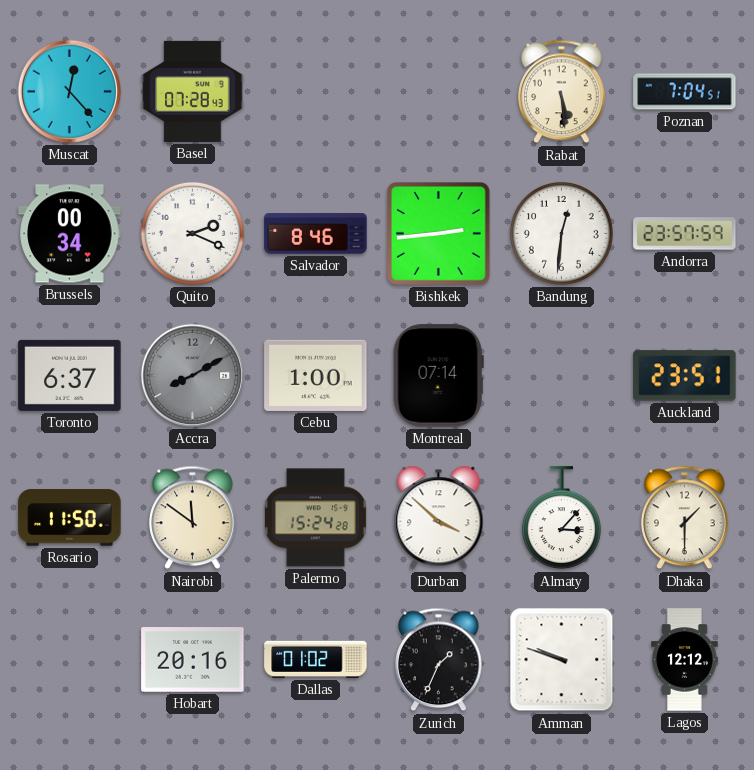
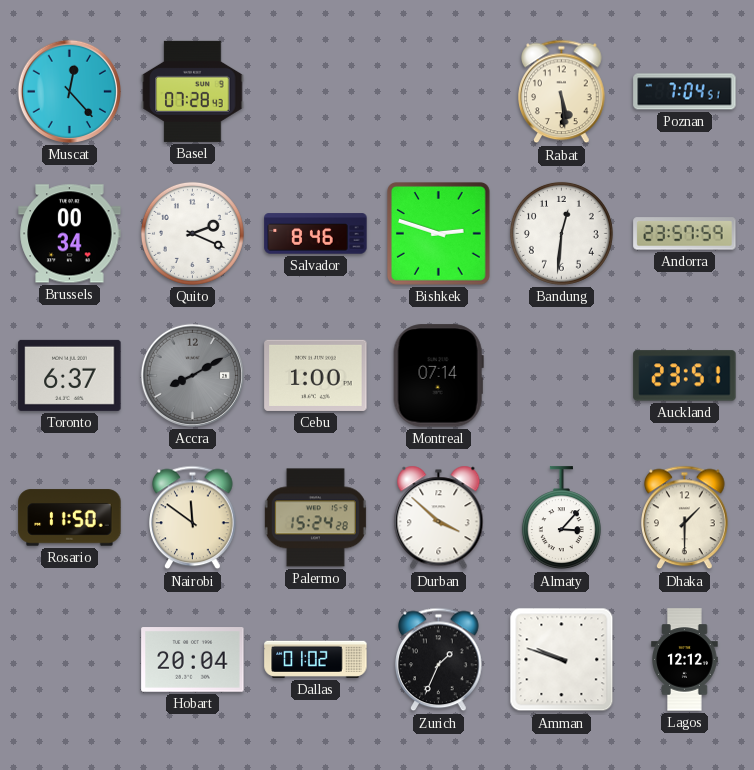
Bishkek: 2:44 -> 2:48 (439, 234)
Hobart: 20:16 -> 20:04 (193, 660)
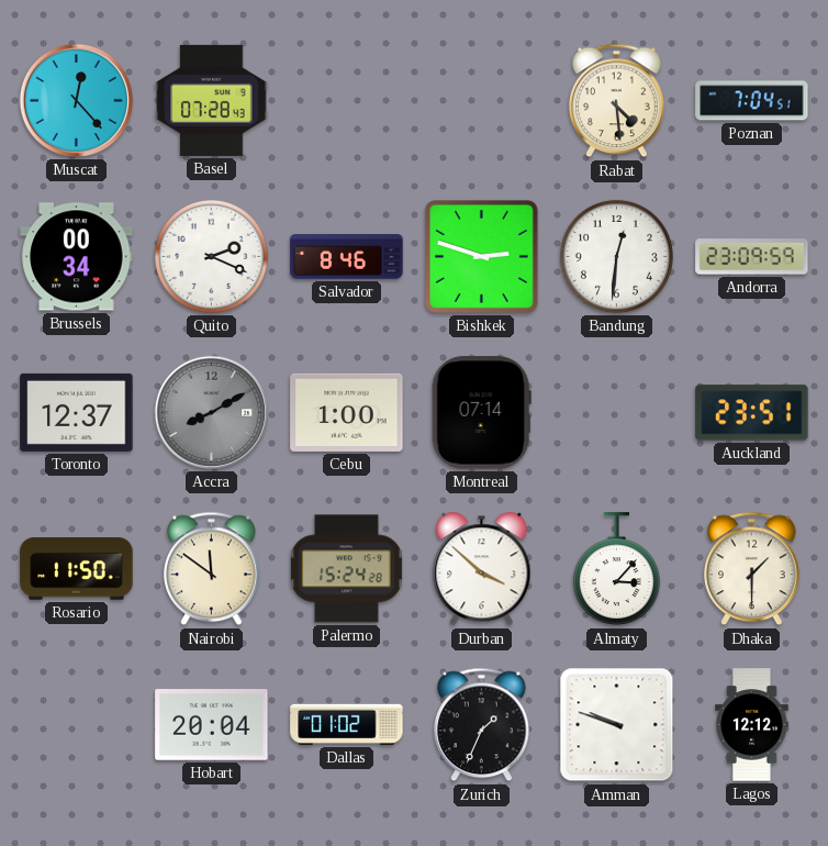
Rabat: 5:29 -> 4:29 (617, 101)
Andorra: 23:57 -> 23:09 (752, 257)
Toronto: 6:37 -> 12:37 (77, 412)
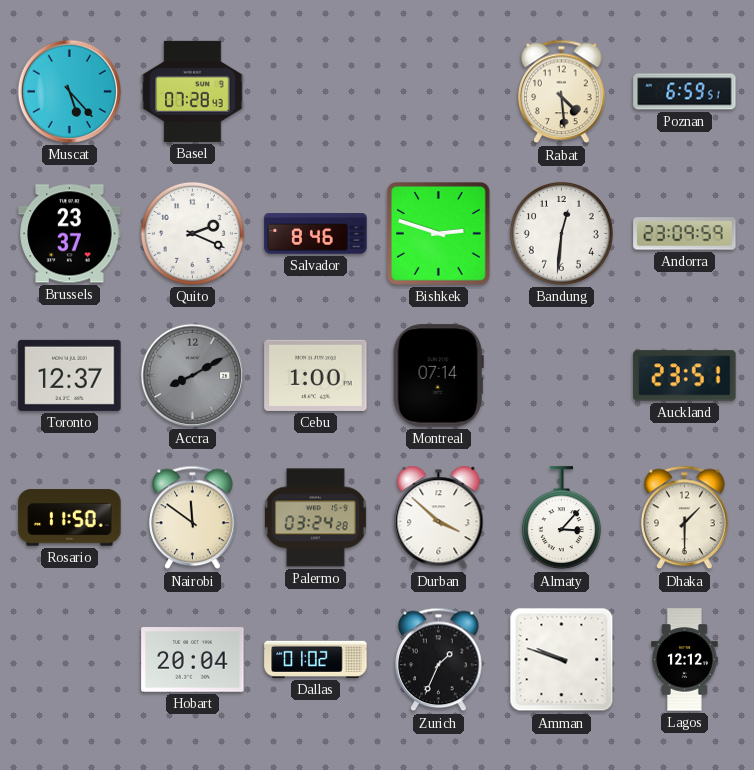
Muscat: 12:23 -> 5:23 (69, 91)
Poznan: 7:04 -> 6:59 (685, 92)
Brussels: 00:34 -> 23:37 (70, 234)
Palermo: 15:24 -> 03:24 (315, 518)
